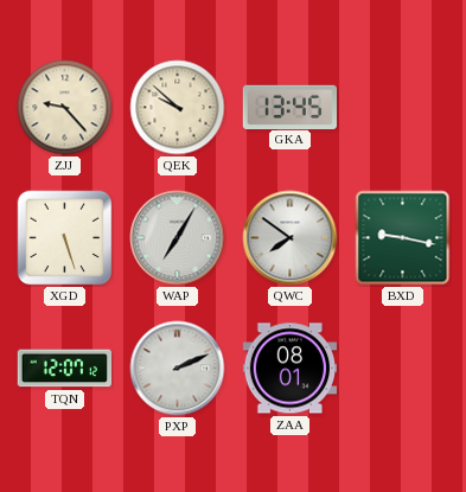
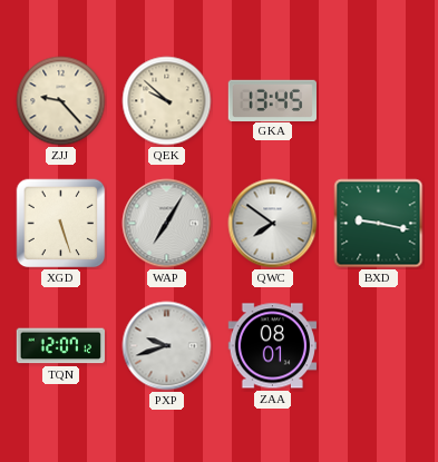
PXP: 2:11 -> 9:42 (167, 346)
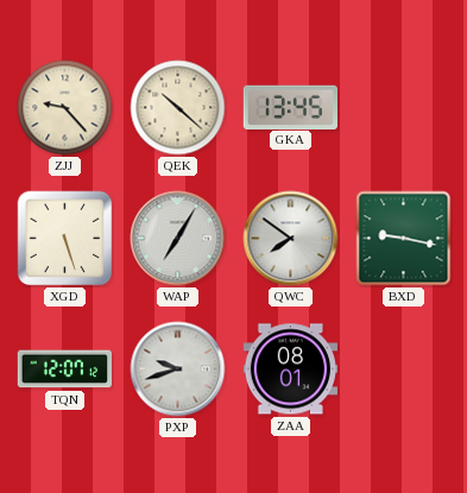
QEK: 9:52 -> 10:22 (178, 108)
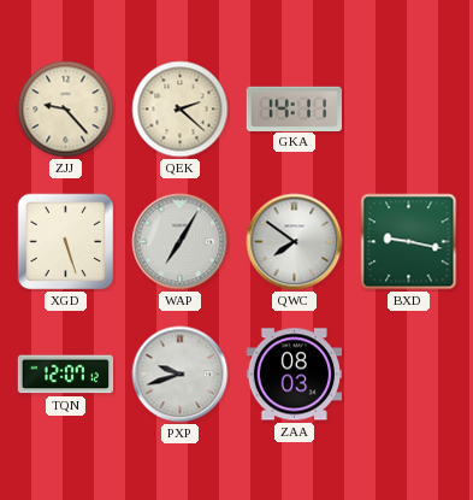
QEK: 10:22 -> 2:22 (181, 110)
GKA: 13:45 -> 14:11 (294, 108)
ZAA: 08:01 -> 08:03 (295, 375)
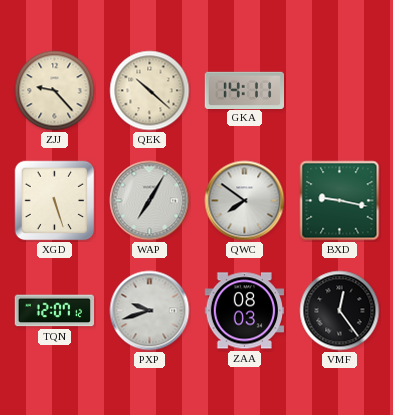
QEK: 2:22 -> 10:22 (150, 91)
VMF: none -> 12:24 (340, 311)
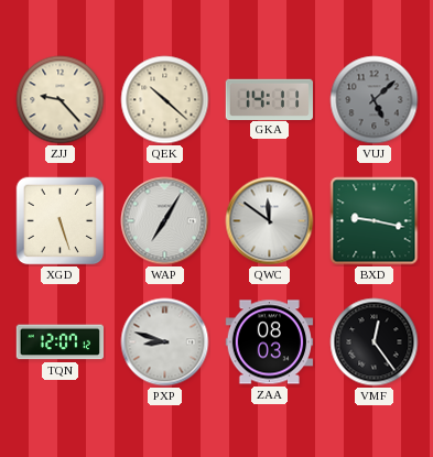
VUJ: none -> 5:08 (375, 100)
QWC: 7:51 -> 11:51 (270, 221)
PXP: 9:42 -> 8:48 (165, 342)
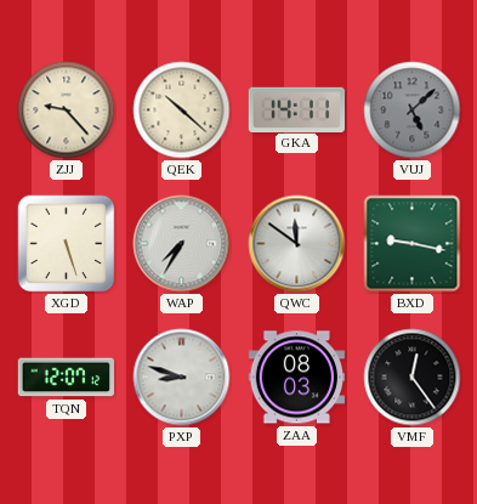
WAP: 7:05 -> 7:35 (182, 244)
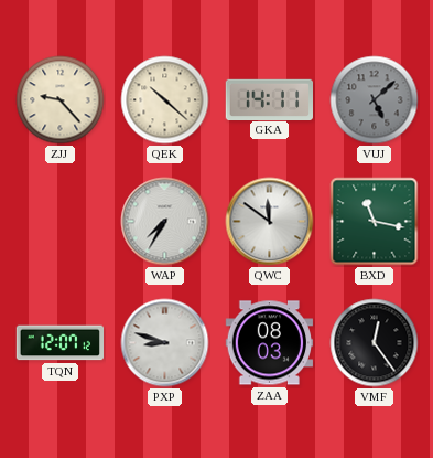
XGD: 5:27 -> none (67, 244)
BXD: 9:17 -> 11:17 (375, 222)
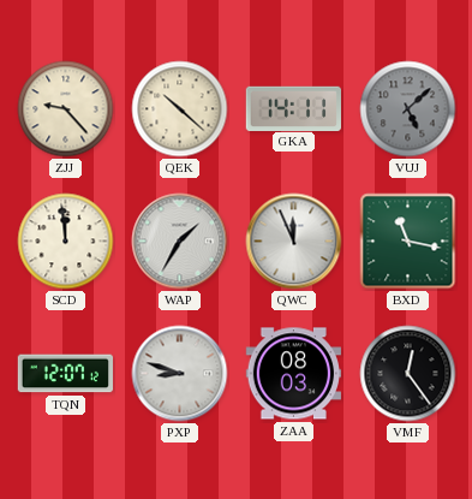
SCD: none -> 11:59 (66, 242)
WAP: 7:35 -> 1:35 (180, 242)
QWC: 11:51 -> 11:56 (294, 242)
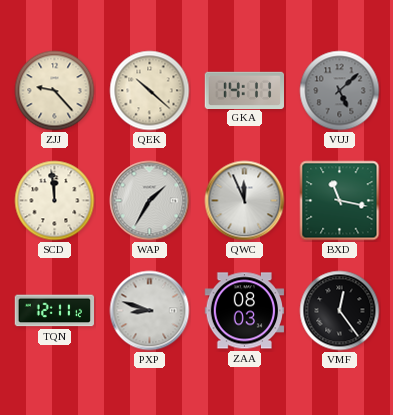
TQN: 12:07 -> 12:11 (54, 311)
